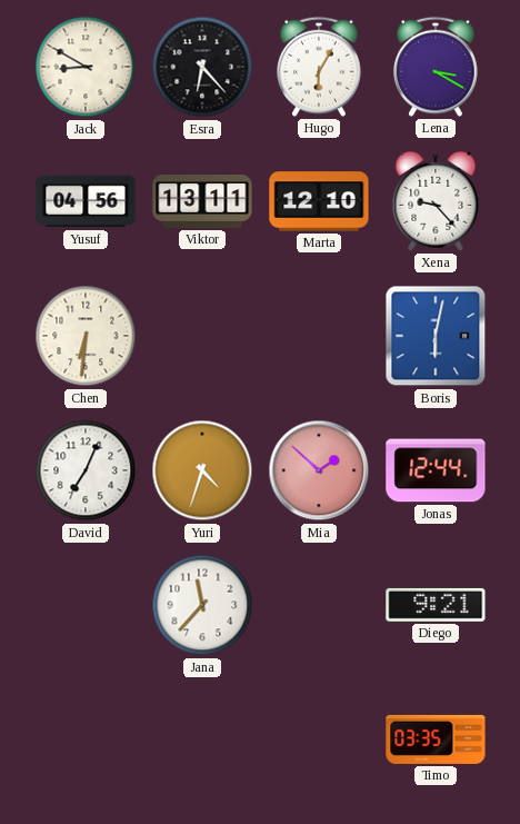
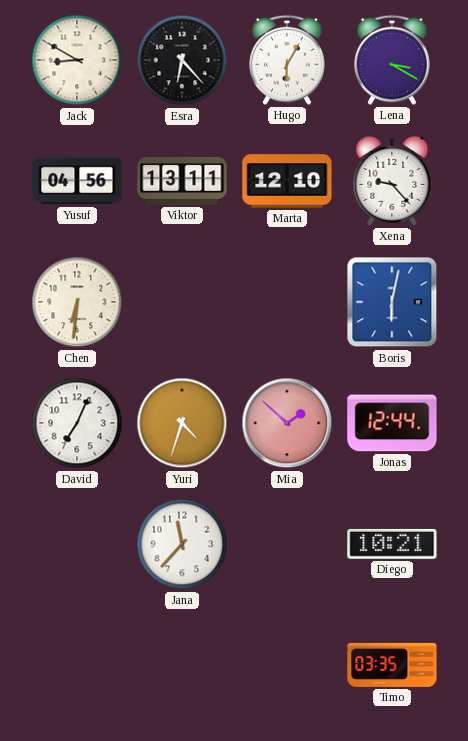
Diego: 9:21 -> 10:21 (392, 544)
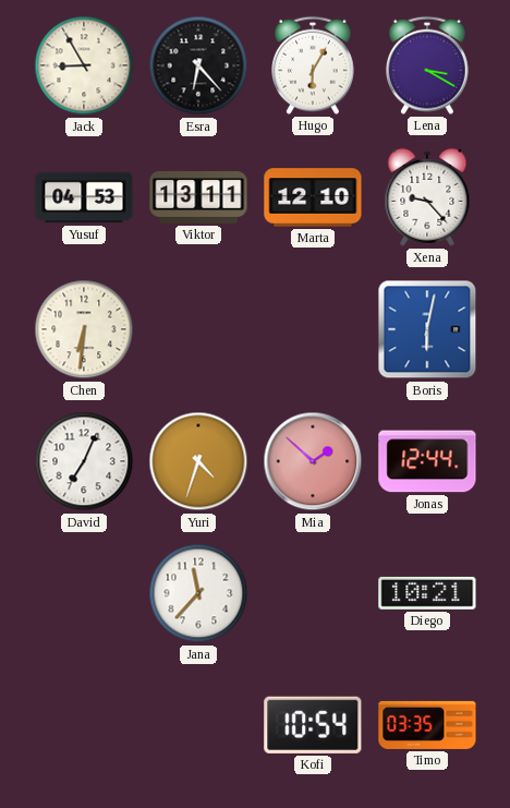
Jack: 8:50 -> 8:55 (84, 65)
Yusuf: 04:56 -> 04:53 (84, 197)
Kofi: none -> 10:54 (313, 725)
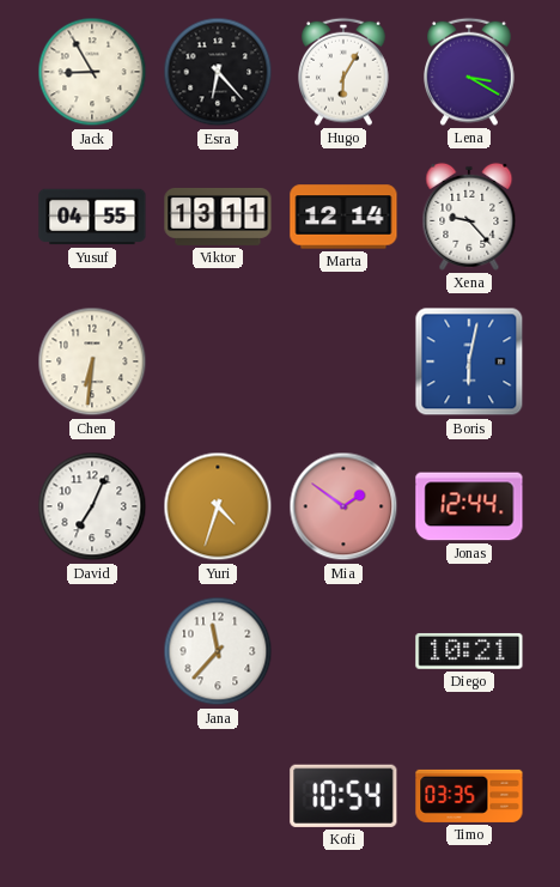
Yusuf: 04:53 -> 04:55 (92, 217)
Marta: 12:10 -> 12:14 (343, 217)
Mia: 1:52 -> 1:51 (343, 506)
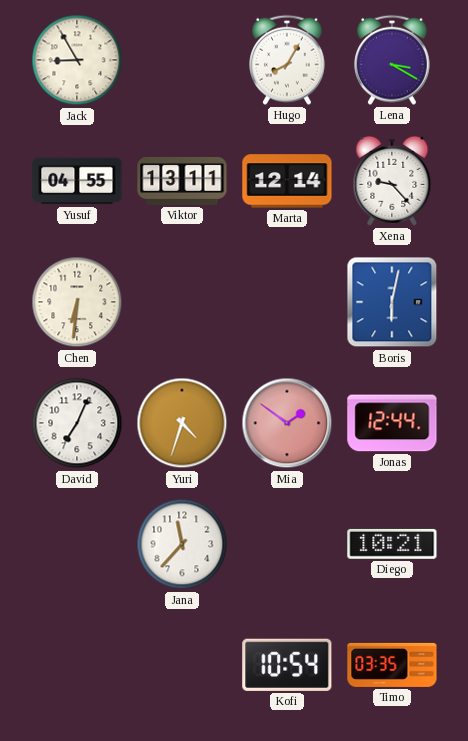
Esra: 6:23 -> none (218, 72)
Hugo: 6:05 -> 8:05 (288, 60)
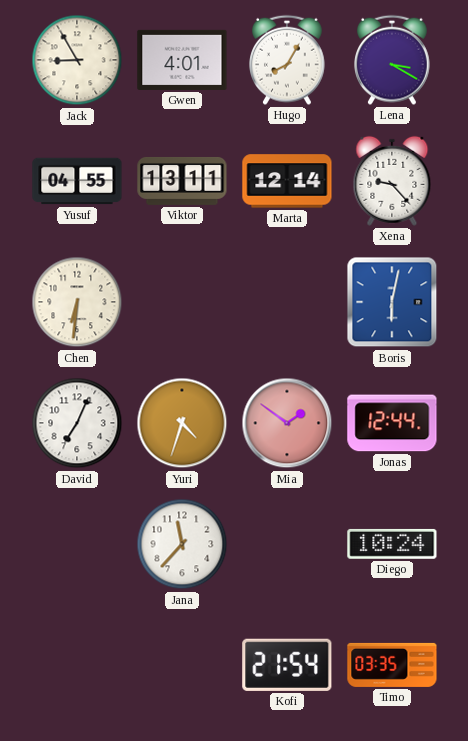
Gwen: none -> 4:01 (182, 60)
Diego: 10:21 -> 10:24 (392, 544)
Kofi: 10:54 -> 21:54 (287, 665)
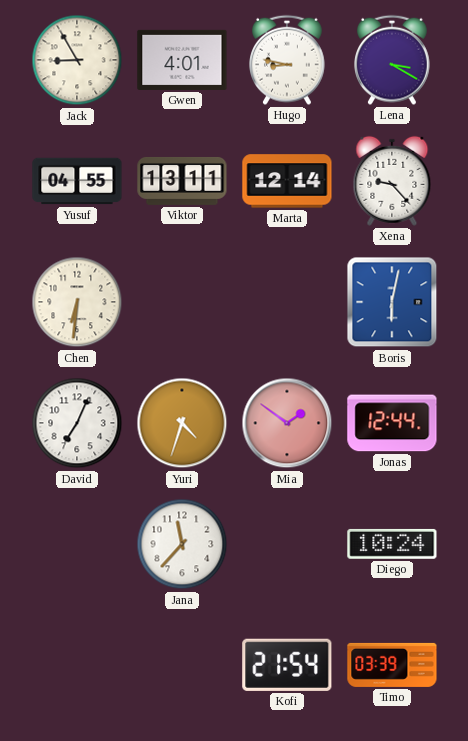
Hugo: 8:05 -> 8:47 (288, 60)
Timo: 03:35 -> 03:39 (392, 665)
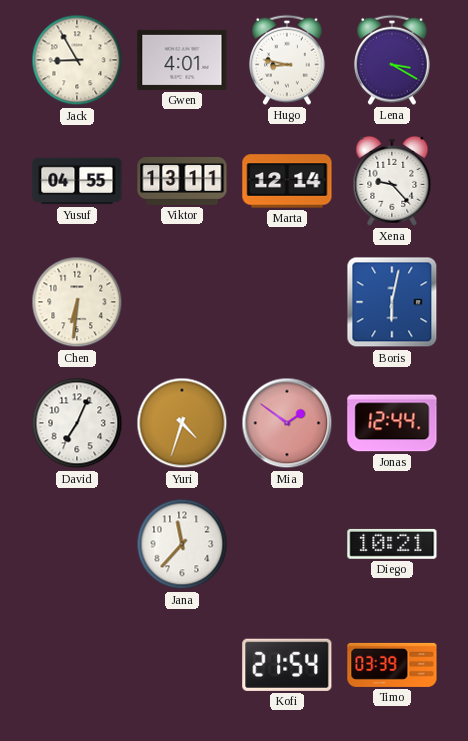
Diego: 10:24 -> 10:21 (392, 544)
